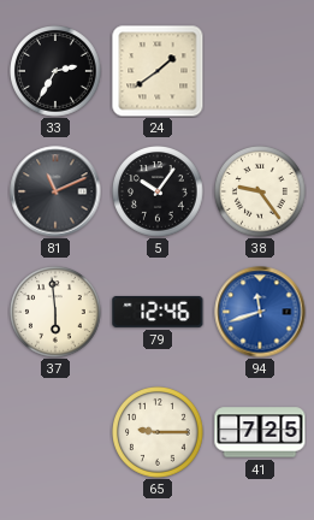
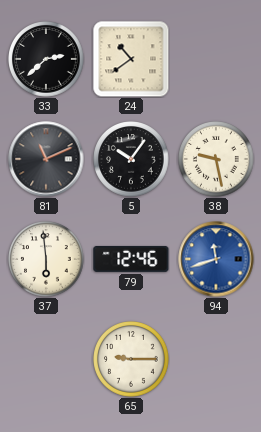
33: 2:35 -> 2:38 (46, 59)
24: 1:39 -> 10:39 (131, 59)
38: 9:24 -> 9:28 (216, 159)
41: 7:25 -> none (260, 432)
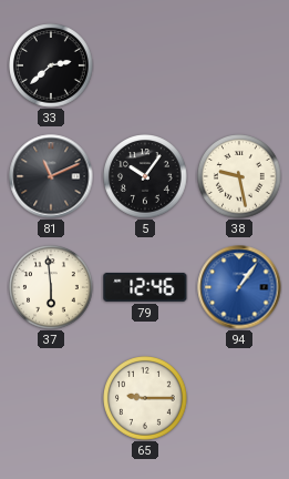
24: 10:39 -> none (131, 59)
94: 11:42 -> 1:06 (239, 287)
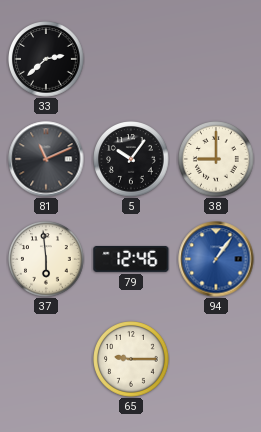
38: 9:28 -> 9:00 (216, 159)
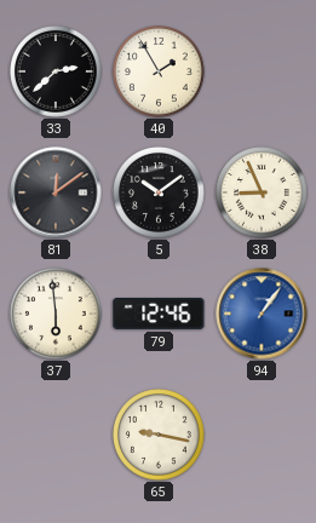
40: none -> 1:55 (159, 71)
81: 11:11 -> 12:09 (56, 192)
5: 10:06 -> 10:09 (159, 192)
38: 9:00 -> 8:56 (262, 192)
65: 9:15 -> 9:17 (159, 435)
